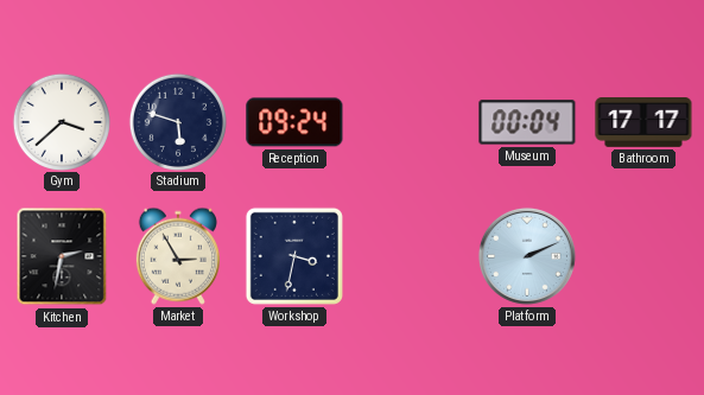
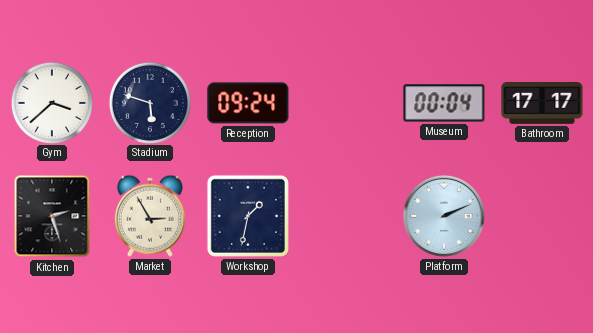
Kitchen: 2:32 -> 2:27 (52, 216)
Workshop: 3:32 -> 1:32 (248, 216)
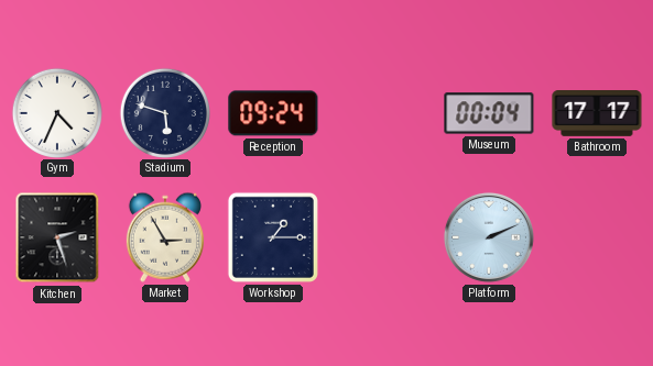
Gym: 3:38 -> 4:34 (56, 112)
Workshop: 1:32 -> 1:15 (273, 237)
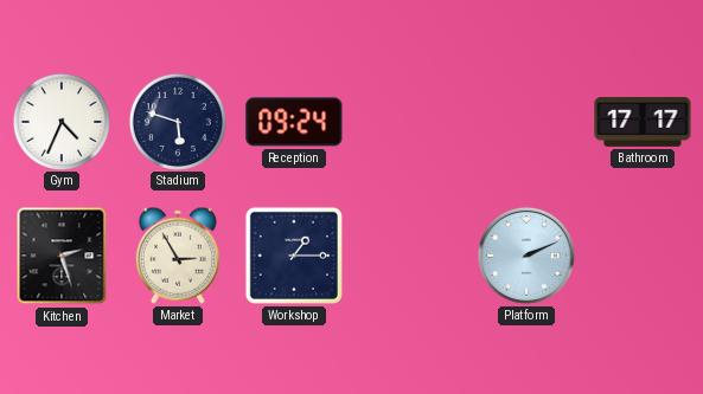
Museum: 00:04 -> none (489, 113)
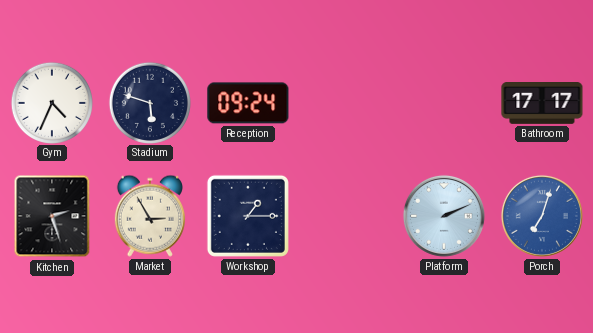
Porch: none -> 7:03 (542, 216)
